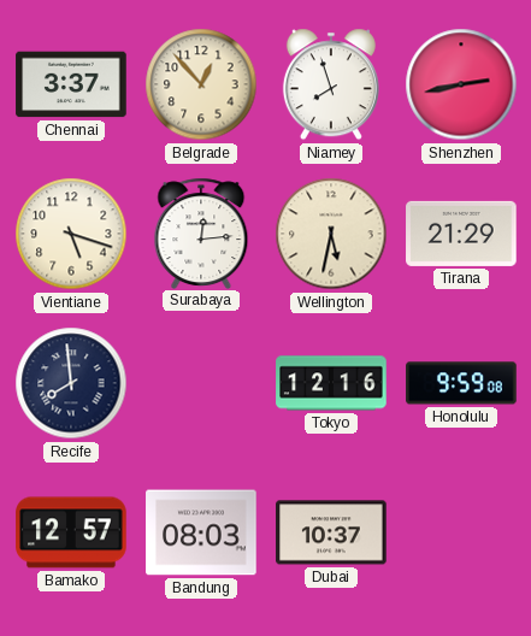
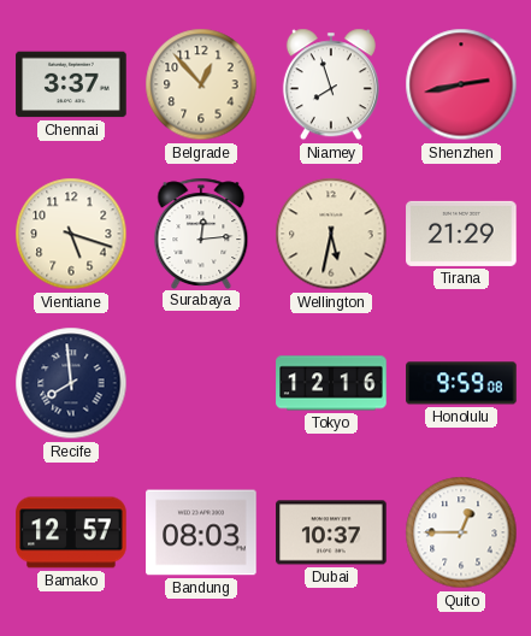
Quito: none -> 12:45 (461, 532)
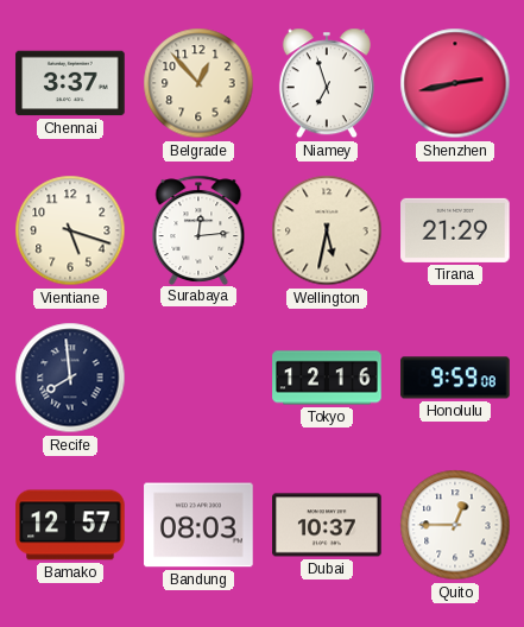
Niamey: 7:57 -> 6:57 (327, 83)
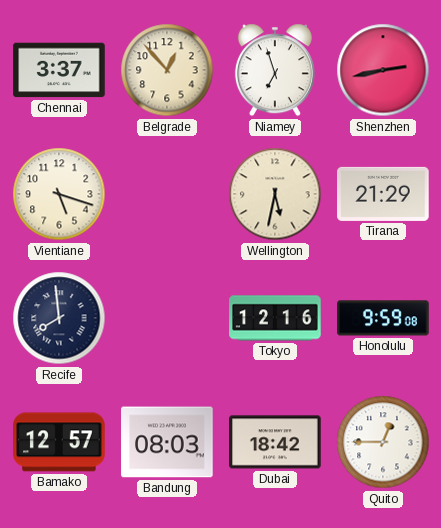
Surabaya: 12:14 -> none (198, 229)
Dubai: 10:37 -> 18:42 (275, 442)
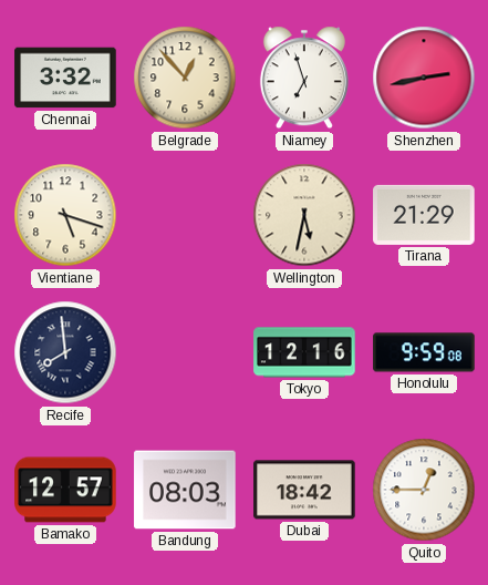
Chennai: 3:37 -> 3:32 (65, 78)
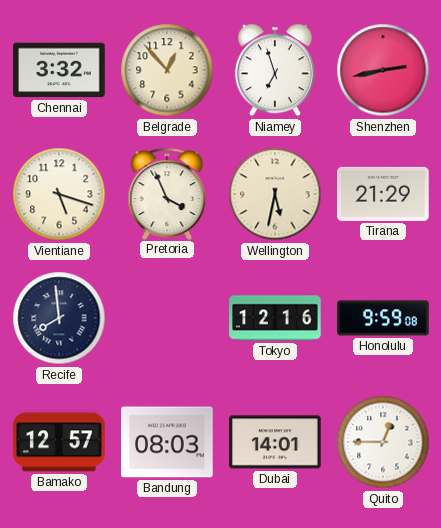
Pretoria: none -> 3:56 (167, 193)
Dubai: 18:42 -> 14:01 (275, 442)
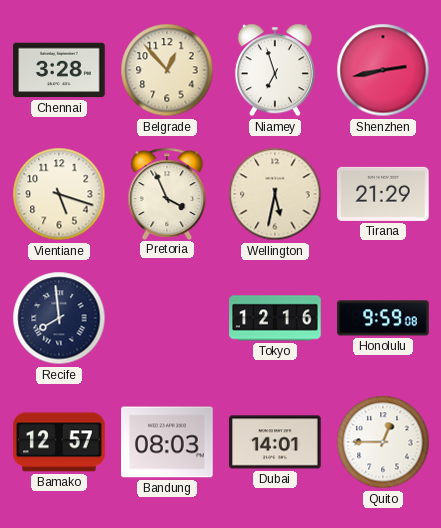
Chennai: 3:32 -> 3:28 (59, 70)
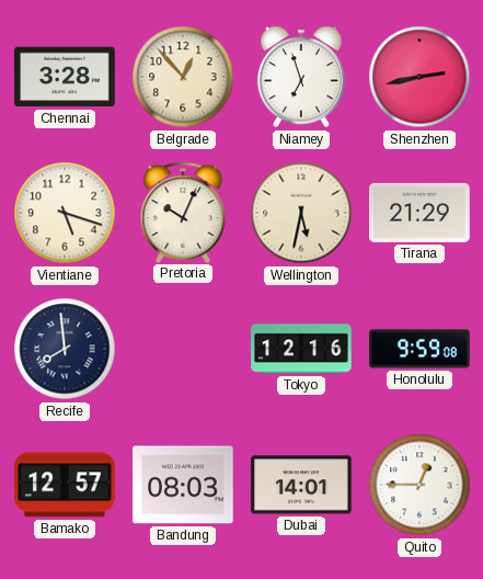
Pretoria: 3:56 -> 10:04 (183, 212)
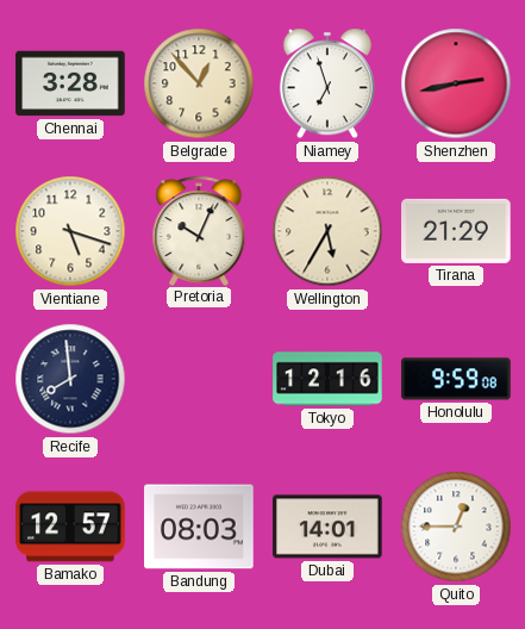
Wellington: 5:32 -> 5:35 (327, 231)
